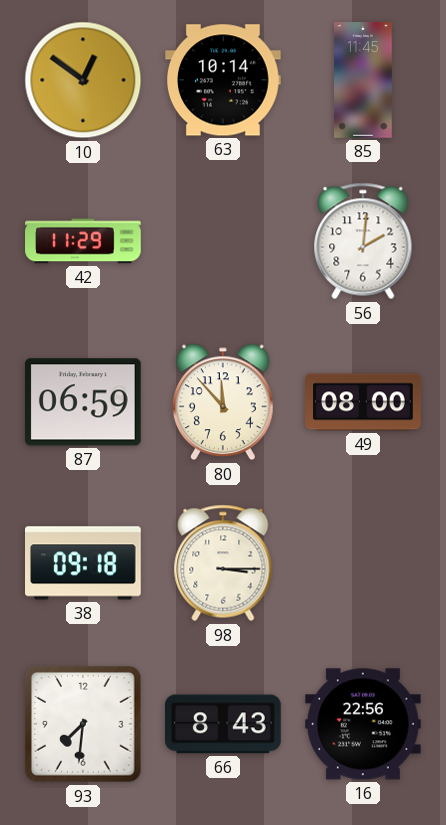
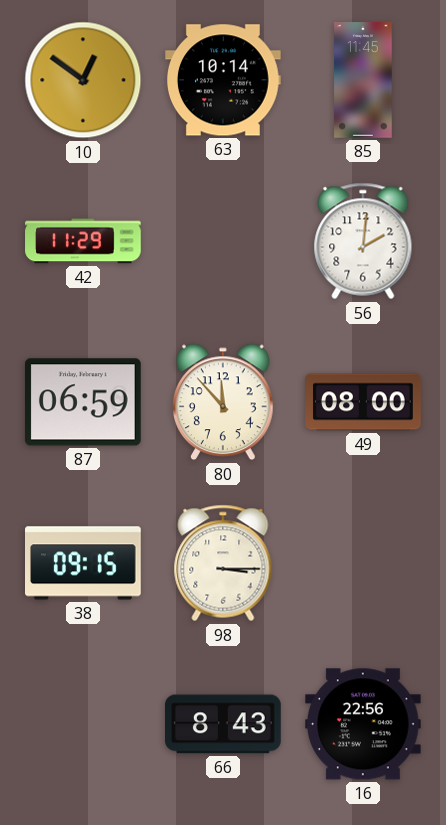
38: 09:18 -> 09:15 (83, 563)
93: 7:31 -> none (83, 724)
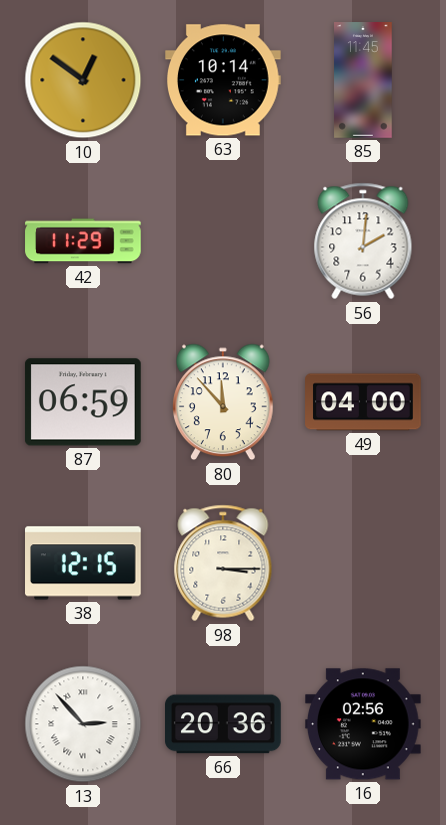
49: 08:00 -> 04:00 (363, 402)
38: 09:15 -> 12:15 (83, 563)
13: none -> 2:53 (83, 724)
66: 8:43 -> 20:36 (224, 724)
16: 22:56 -> 02:56 (364, 724)
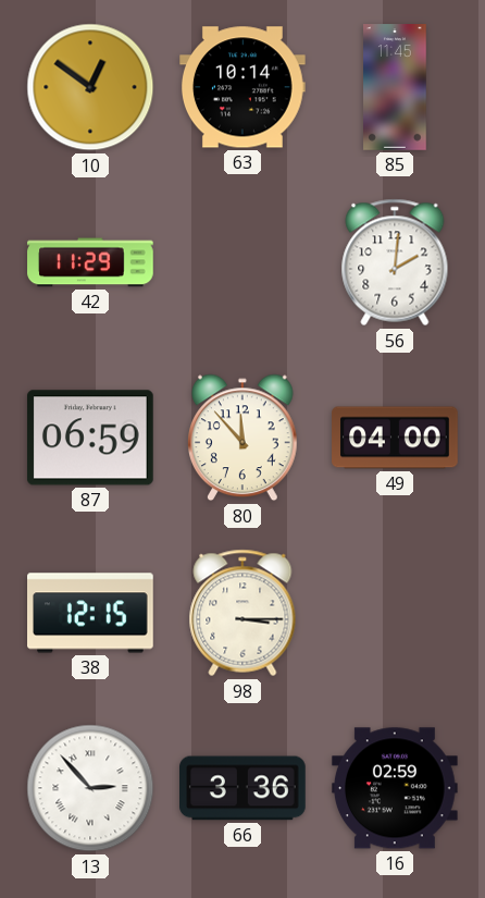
66: 20:36 -> 3:36 (244, 788)
16: 02:56 -> 02:59 (396, 788)
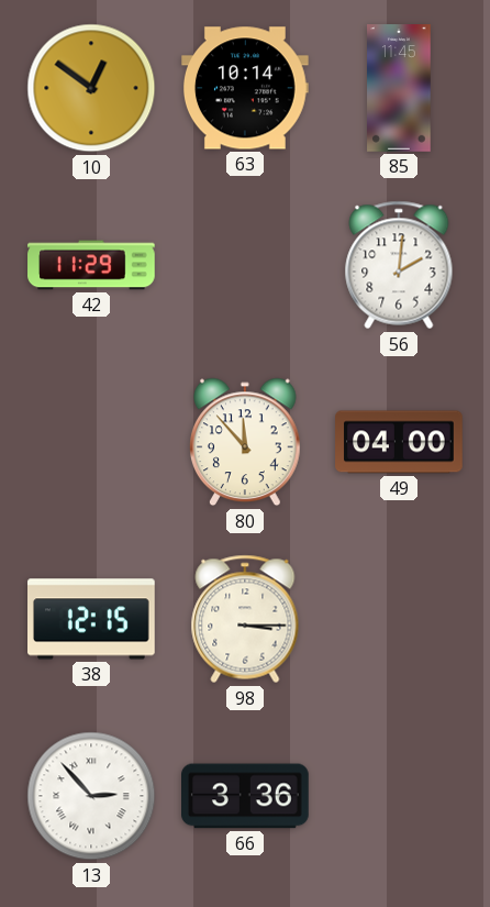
87: 06:59 -> none (90, 438)
16: 02:59 -> none (396, 788)
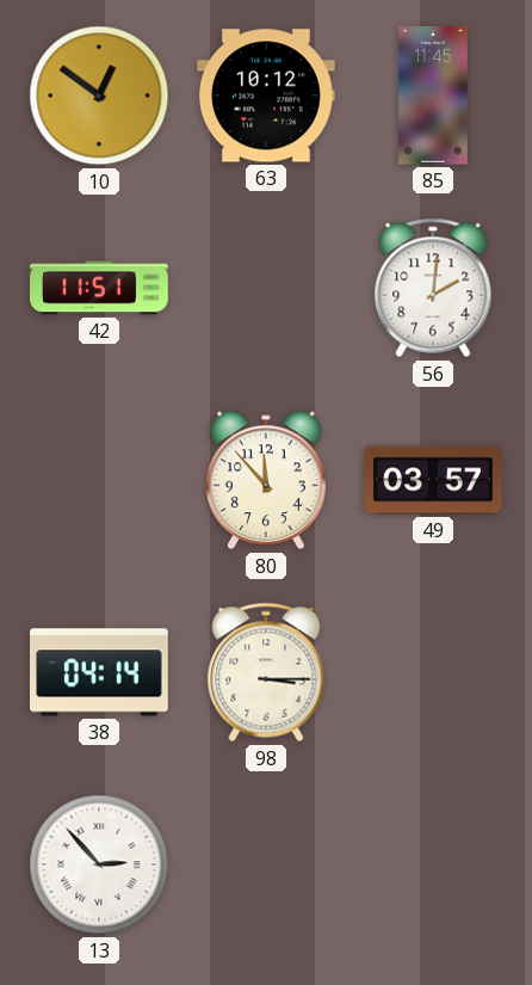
63: 10:14 -> 10:12 (267, 96)
42: 11:29 -> 11:51 (99, 288)
49: 04:00 -> 03:57 (433, 480)
38: 12:15 -> 04:14 (99, 672)
66: 3:36 -> none (246, 796)
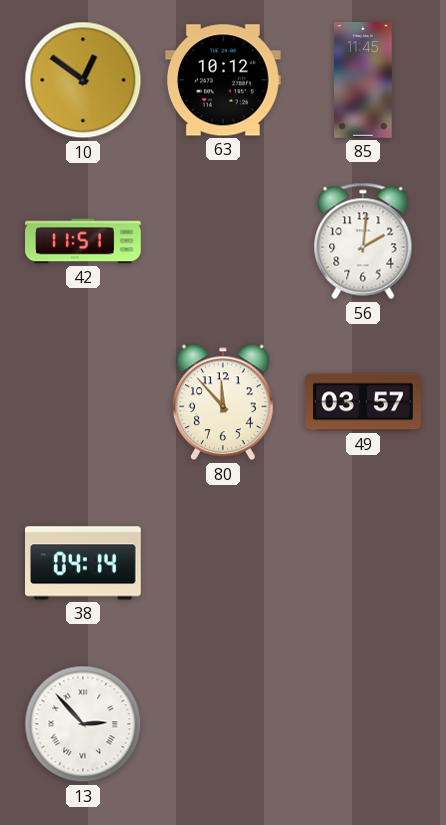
98: 3:15 -> none (266, 672)
